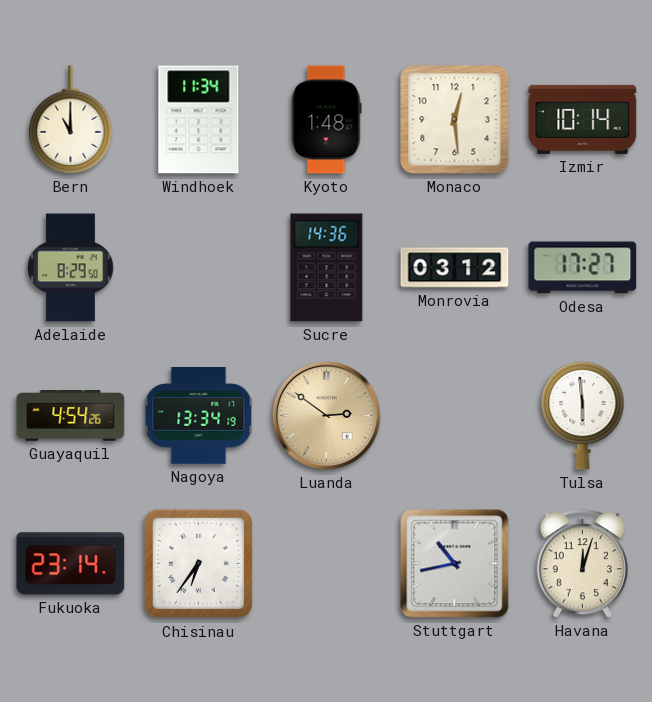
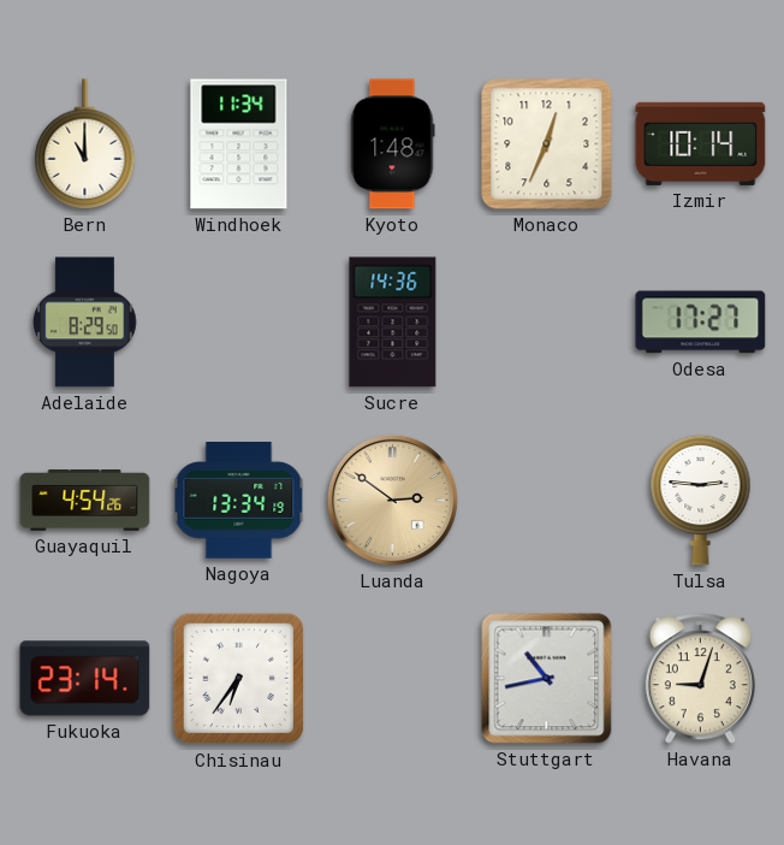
Monaco: 12:29 -> 12:34 (547, 144)
Monrovia: 03:12 -> none (455, 268)
Tulsa: 5:59 -> 2:46 (701, 500)
Havana: 12:03 -> 9:03 (700, 679)
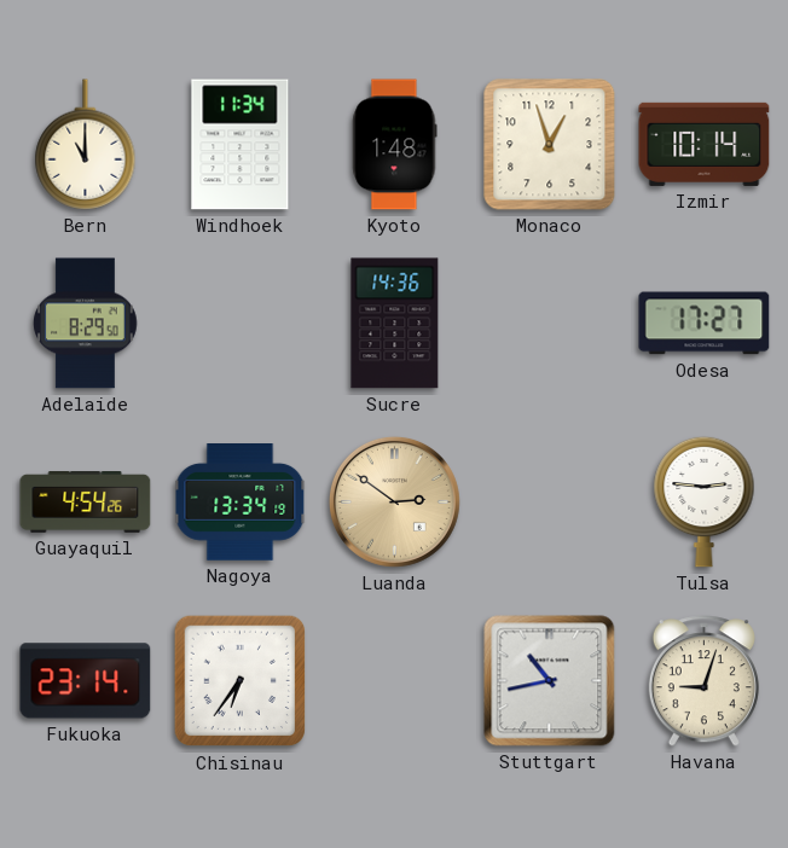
Monaco: 12:34 -> 12:57 (550, 145)
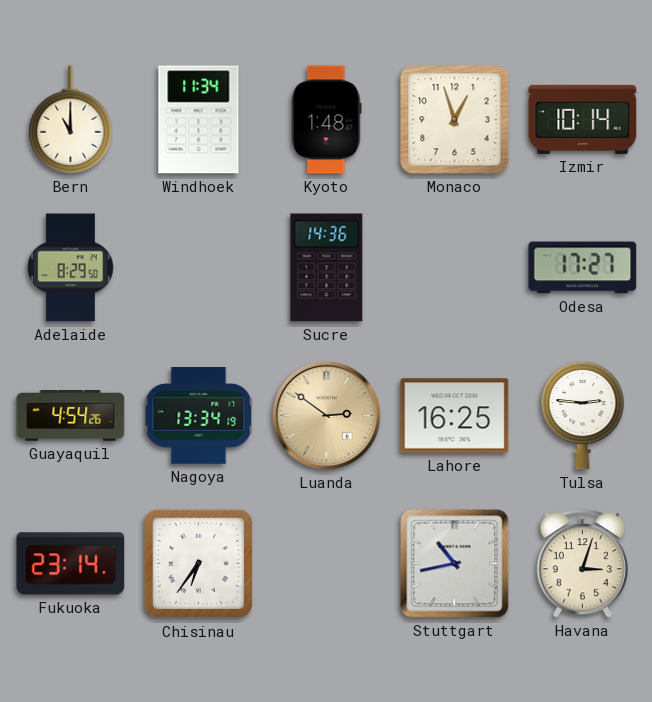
Lahore: none -> 16:25 (455, 416)
Havana: 9:03 -> 3:03 (582, 564)
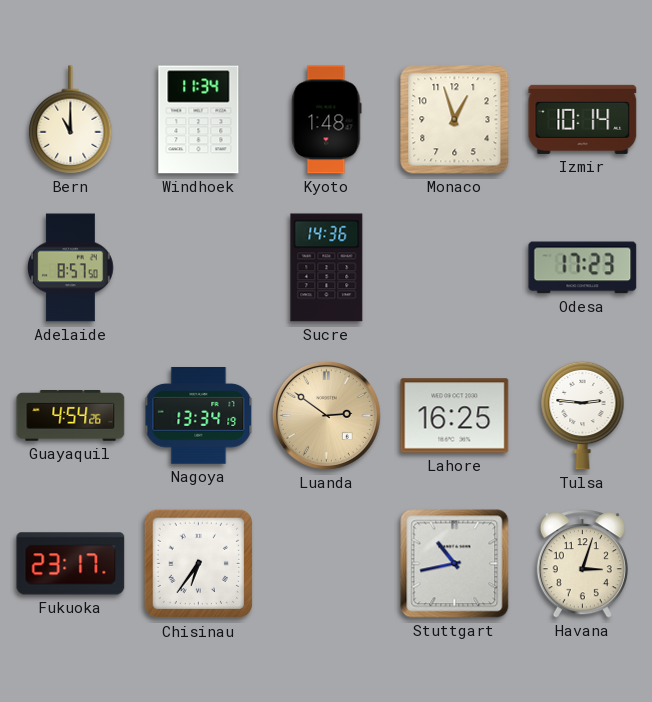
Adelaide: 8:29 -> 8:57 (71, 268)
Odesa: 17:27 -> 17:23 (583, 268)
Fukuoka: 23:14 -> 23:17 (71, 564)
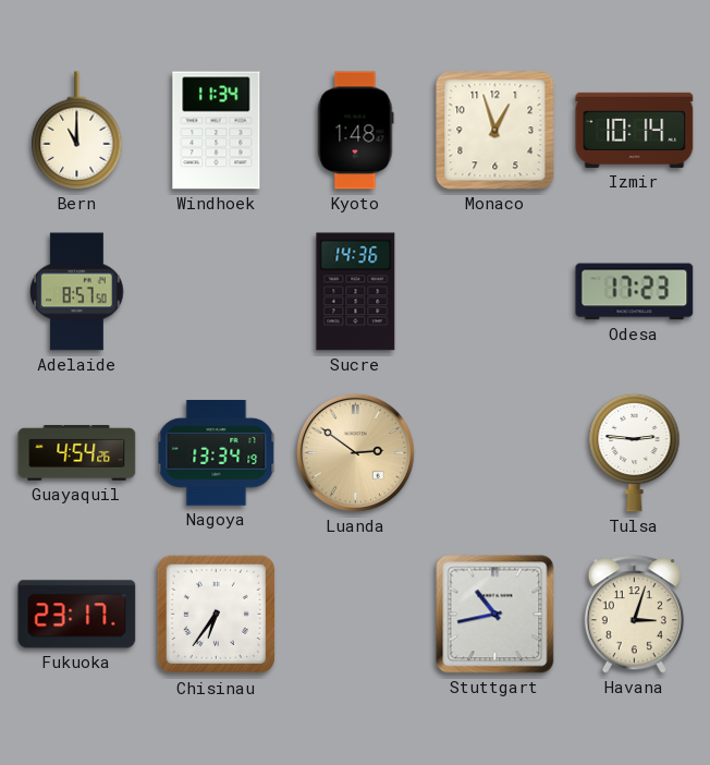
Lahore: 16:25 -> none (455, 416)
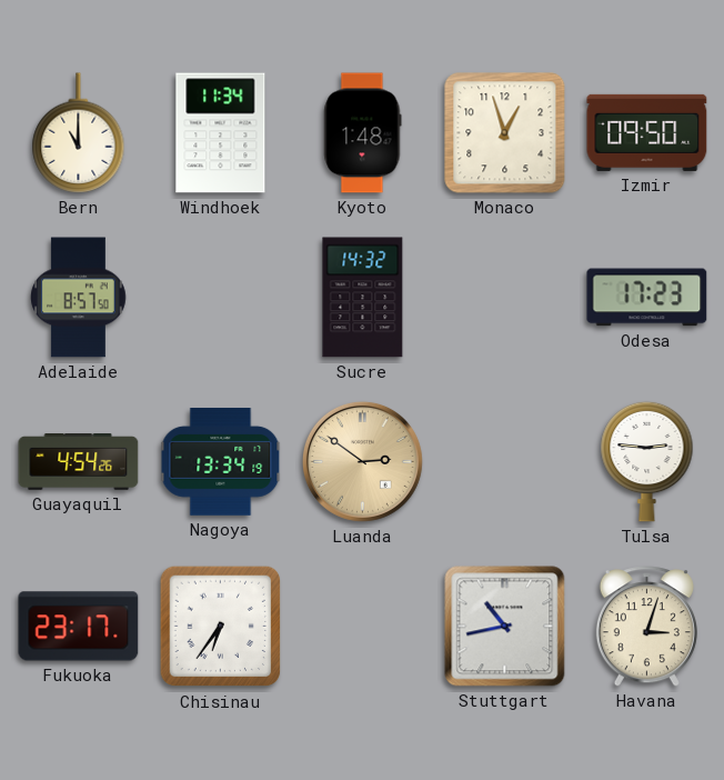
Izmir: 10:14 -> 09:50 (647, 132)
Sucre: 14:36 -> 14:32 (363, 298)
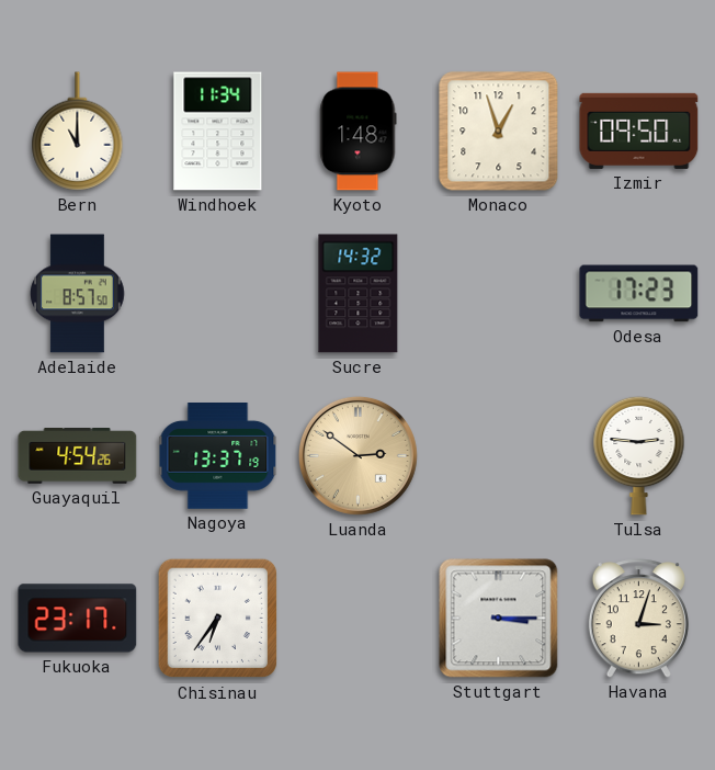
Nagoya: 13:34 -> 13:37 (218, 456)
Stuttgart: 10:43 -> 3:15 (499, 619)
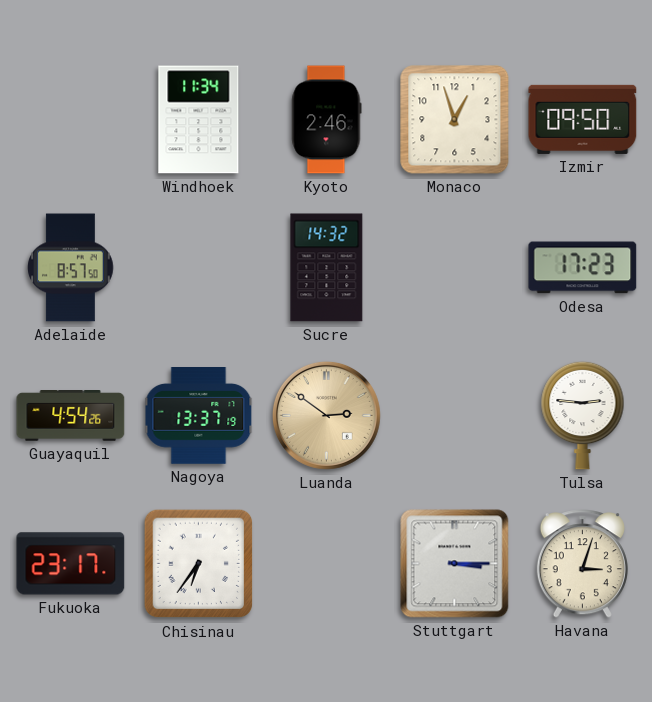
Bern: 11:00 -> none (78, 132)
Kyoto: 1:48 -> 2:46 (327, 120)
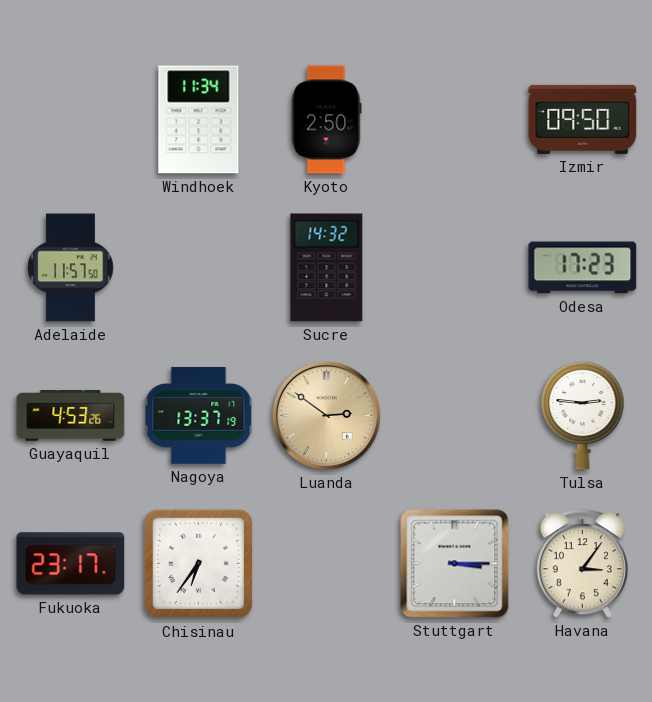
Kyoto: 2:46 -> 2:50 (327, 120)
Monaco: 12:57 -> none (455, 120)
Adelaide: 8:57 -> 11:57 (71, 268)
Guayaquil: 4:54 -> 4:53 (71, 416)
Havana: 3:03 -> 3:06 (582, 564)
